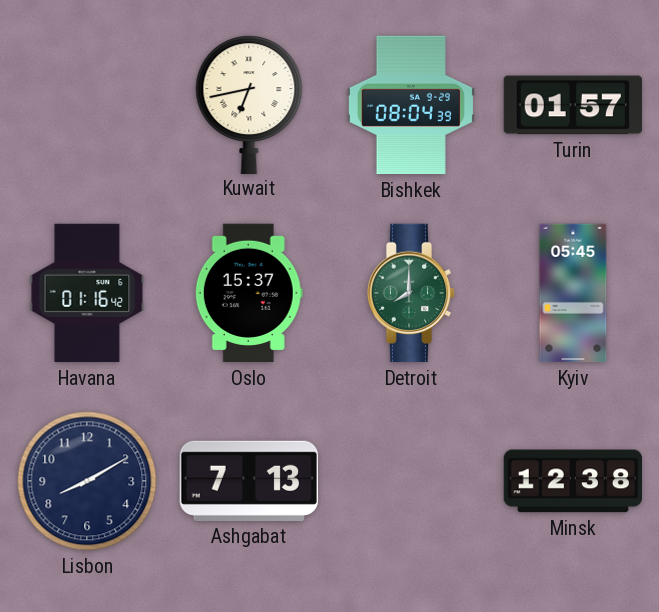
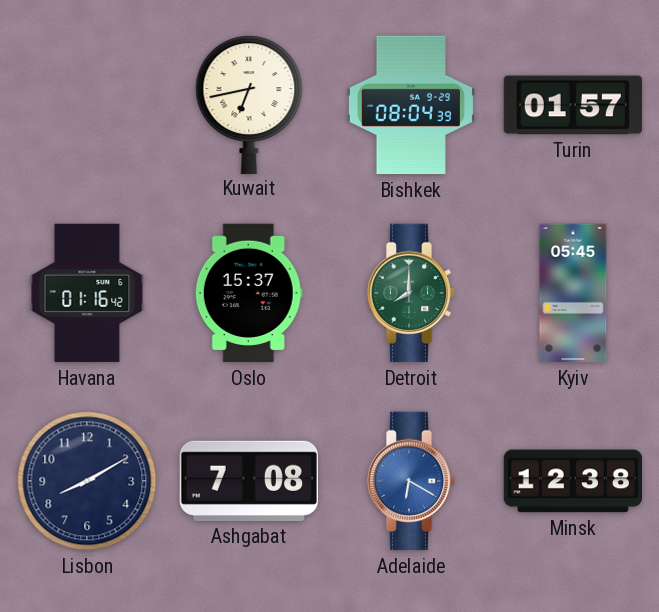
Ashgabat: 7:13 -> 7:08 (248, 481)
Adelaide: none -> 6:20 (411, 481)
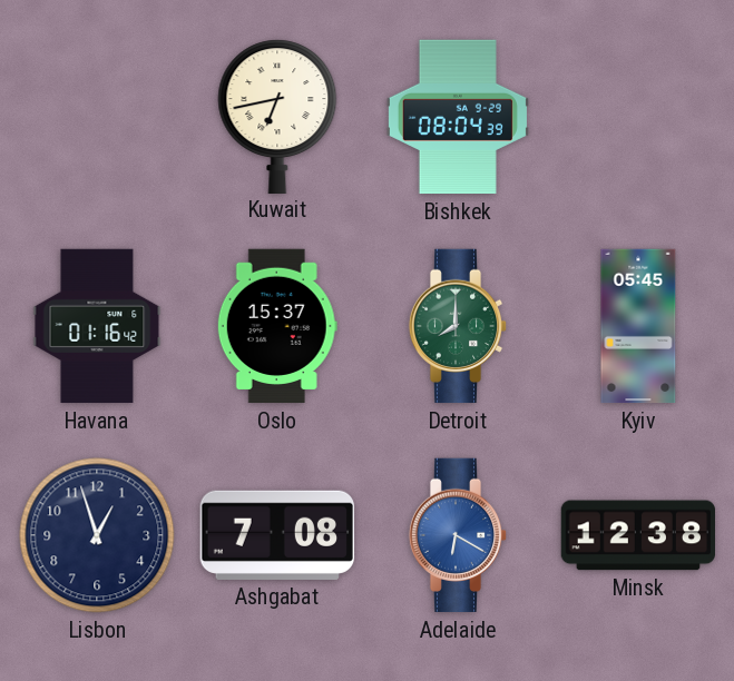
Turin: 01:57 -> none (572, 105)
Lisbon: 8:10 -> 12:57 (97, 535)
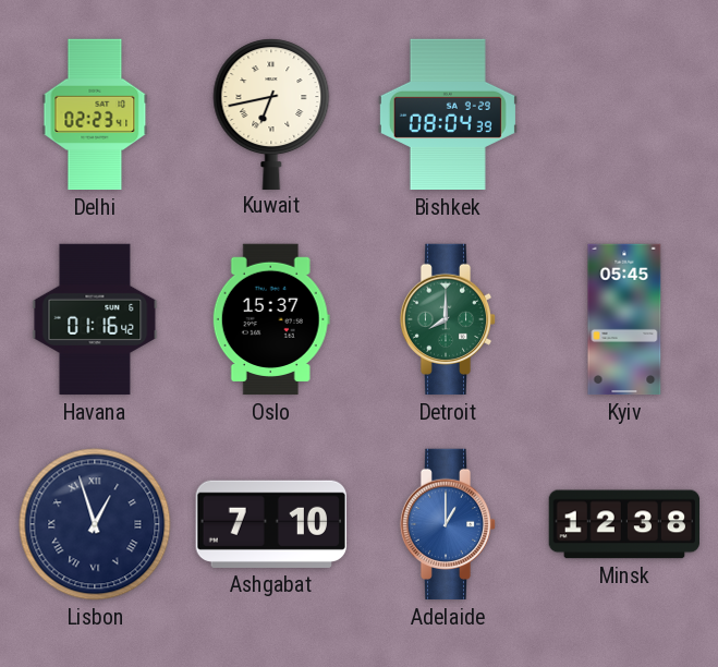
Delhi: none -> 02:23 (95, 114)
Lisbon numerals: Arabic -> Roman (95, 524)
Ashgabat: 7:08 -> 7:10 (270, 524)
Adelaide: 6:20 -> 1:00 (448, 524)
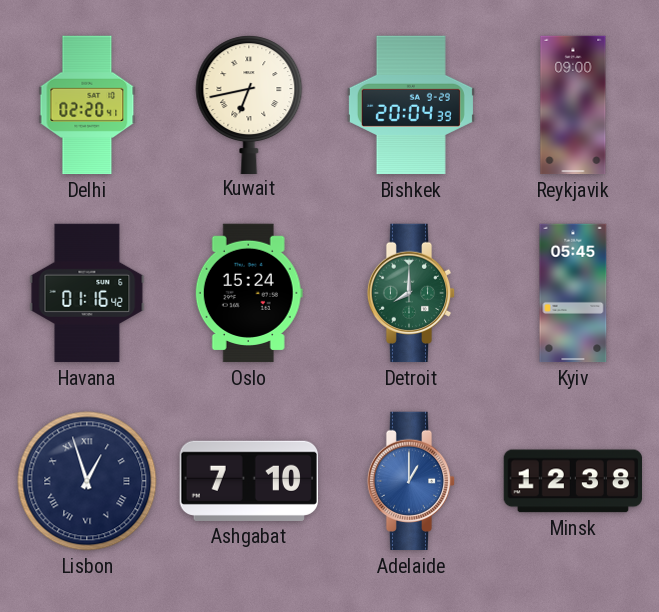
Delhi: 02:23 -> 02:20 (87, 105)
Bishkek: 08:04 -> 20:04 (411, 105)
Reykjavik: none -> 09:00 (573, 105)
Oslo: 15:37 -> 15:24 (249, 293)
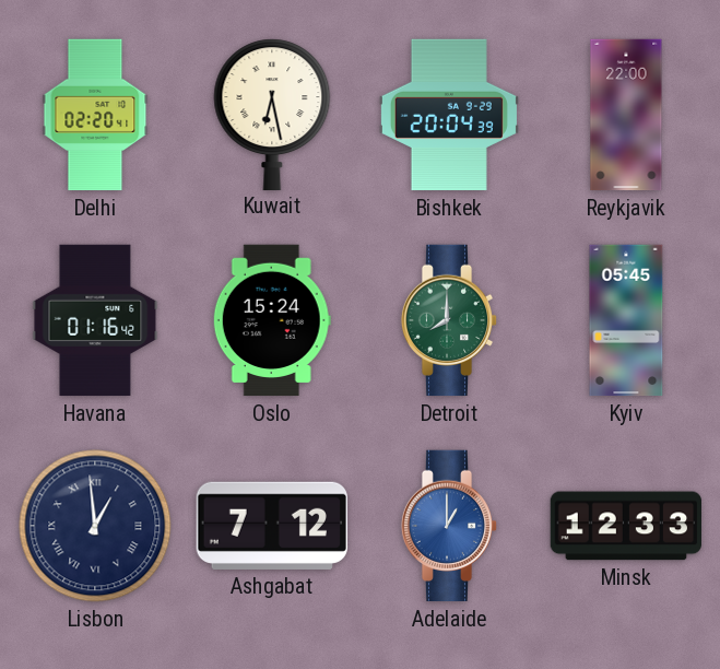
Kuwait: 6:43 -> 6:28 (272, 114)
Reykjavik: 09:00 -> 22:00 (626, 115)
Lisbon: 12:57 -> 12:59 (95, 526)
Ashgabat: 7:10 -> 7:12 (271, 526)
Minsk: 12:38 -> 12:33 (626, 526)
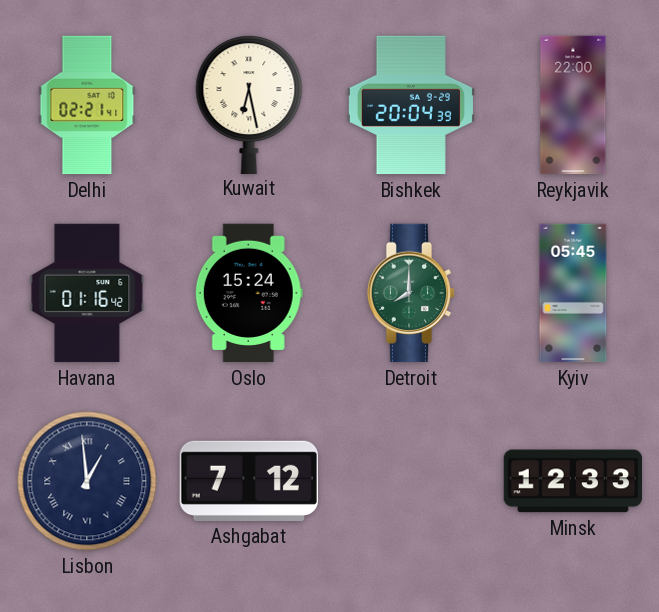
Delhi: 02:20 -> 02:21 (87, 105)
Adelaide: 1:00 -> none (449, 526)
